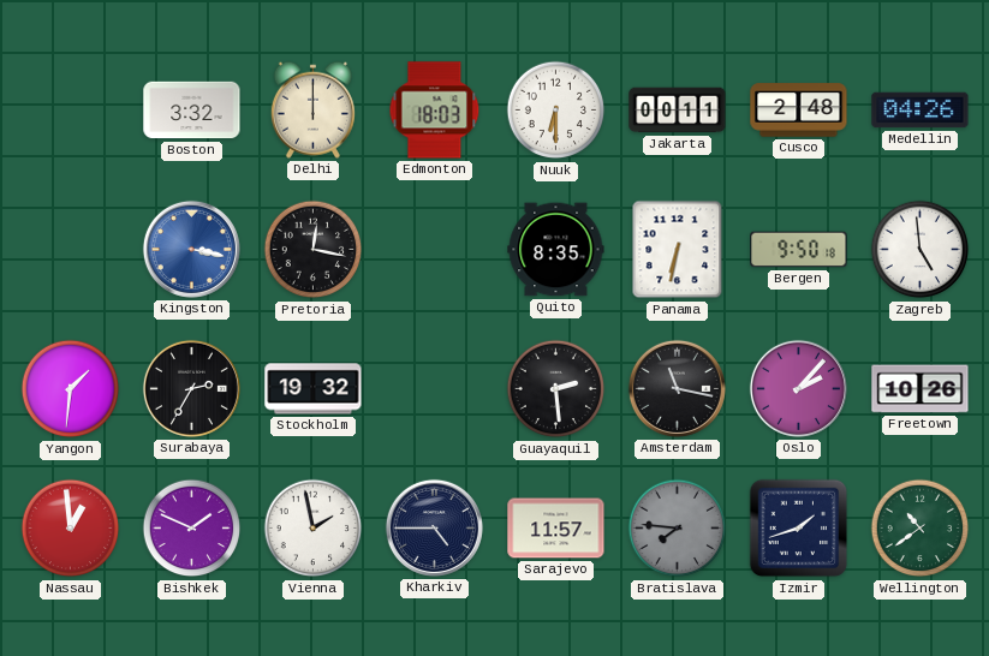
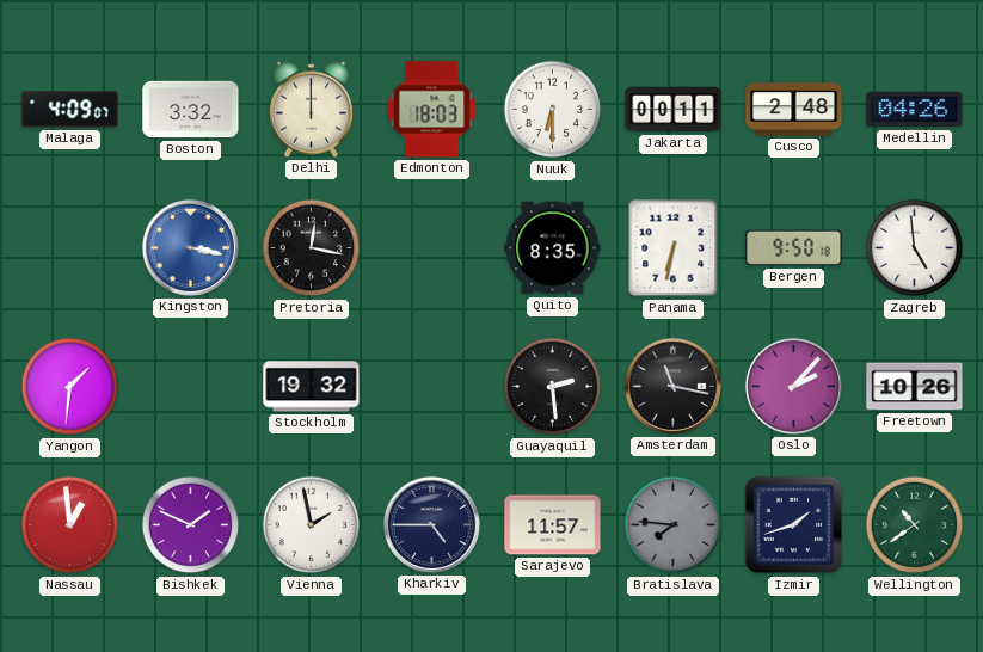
Malaga: none -> 4:09 (70, 110)
Surabaya: 2:35 -> none (191, 388)
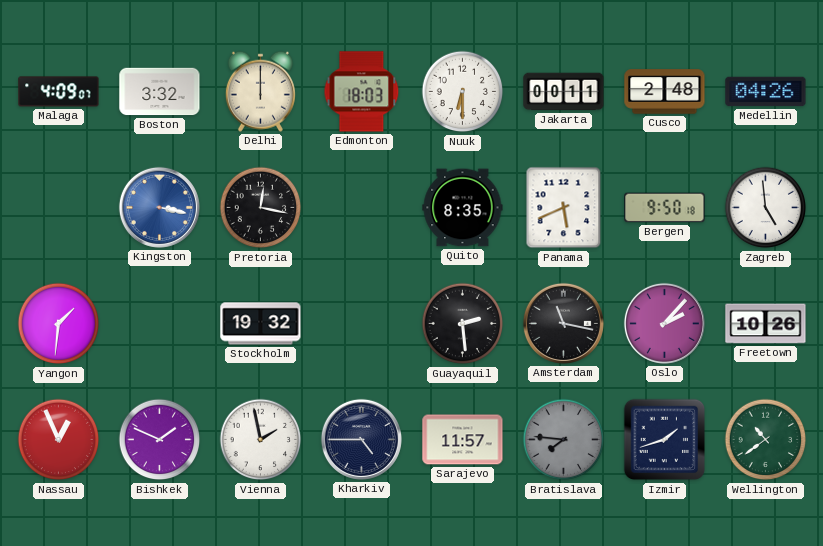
Panama: 6:32 -> 5:41 (564, 208)
Nassau: 12:59 -> 12:56 (59, 440)
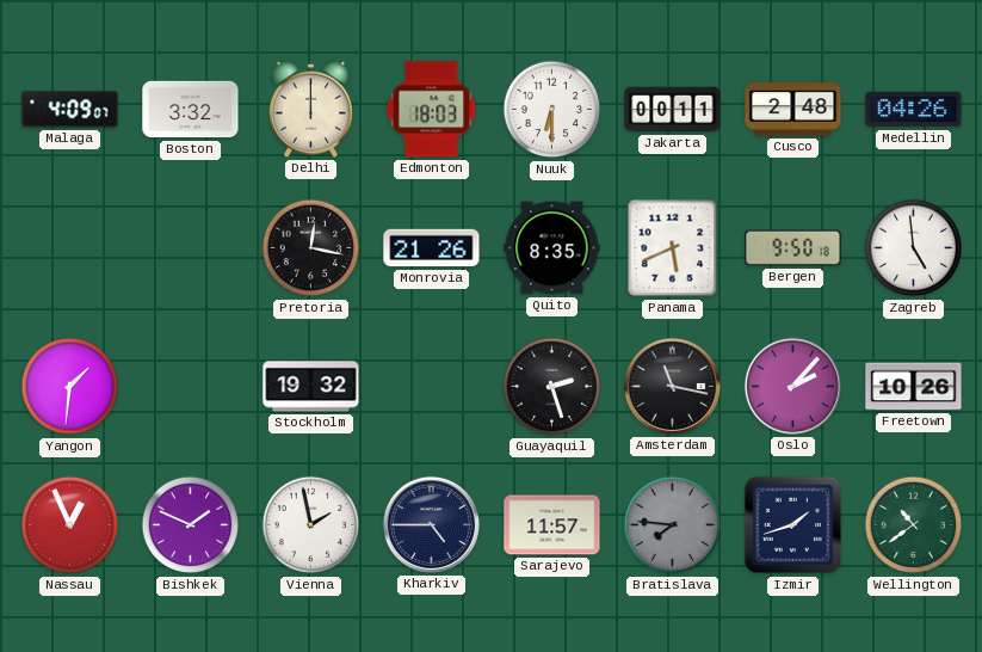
Kingston: 3:17 -> none (159, 207)
Monrovia: none -> 21:26 (432, 248)
Guayaquil: 2:29 -> 2:27 (552, 387)
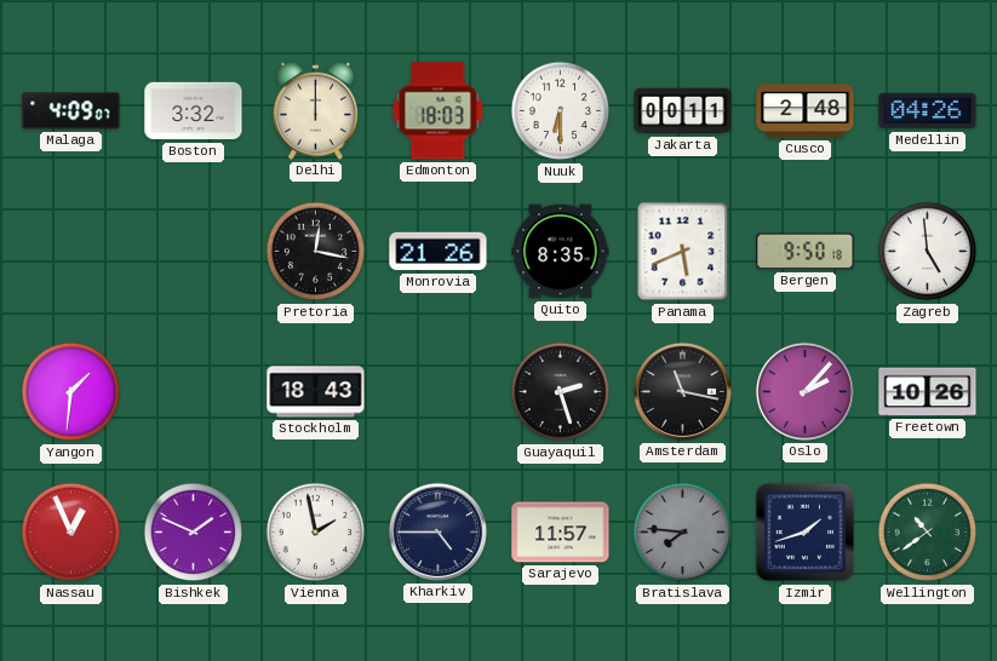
Stockholm: 19:32 -> 18:43 (316, 392)
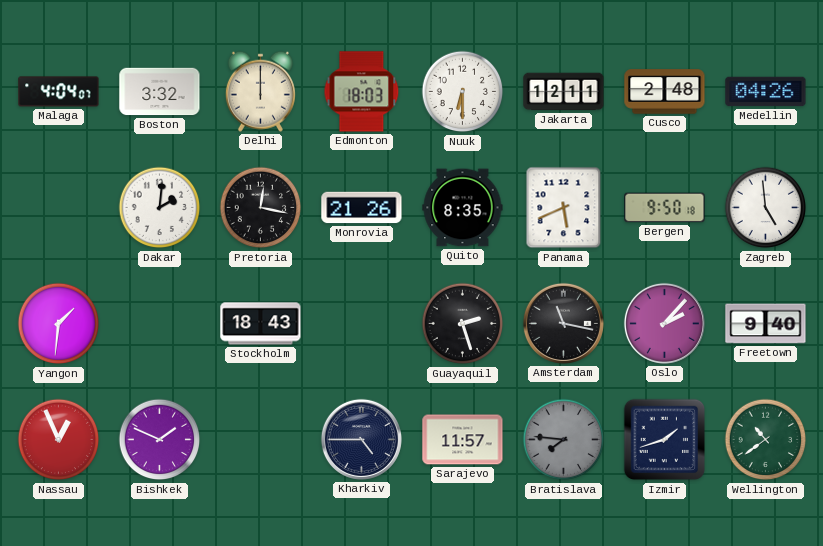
Malaga: 4:09 -> 4:04 (59, 92)
Jakarta: 00:11 -> 12:11 (564, 92)
Dakar: none -> 2:01 (160, 208)
Freetown: 10:26 -> 9:40 (766, 324)
Vienna: 1:58 -> none (316, 533)
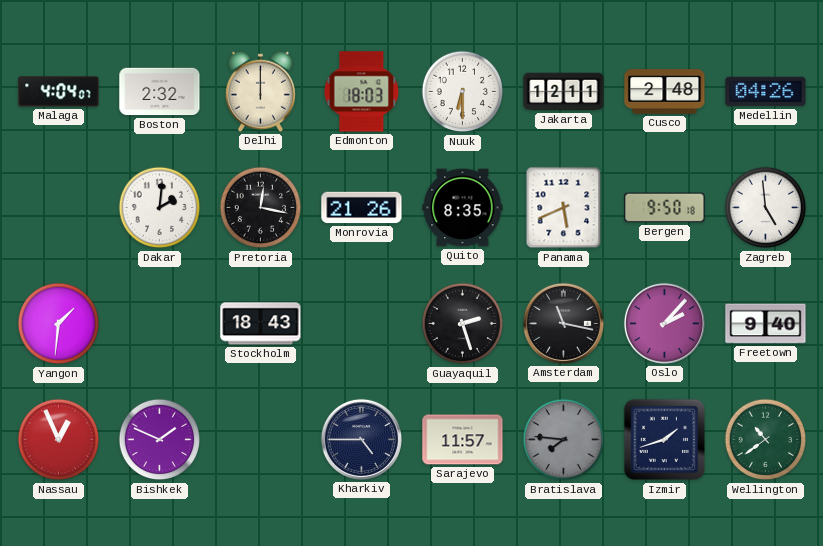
Boston: 3:32 -> 2:32 (160, 92)
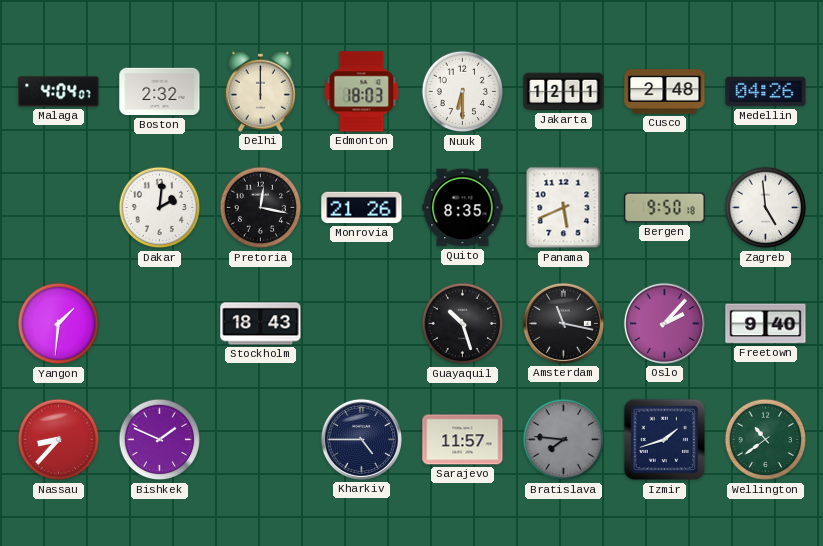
Guayaquil: 2:27 -> 10:27 (463, 324)
Nassau: 12:56 -> 8:37 (59, 440)
